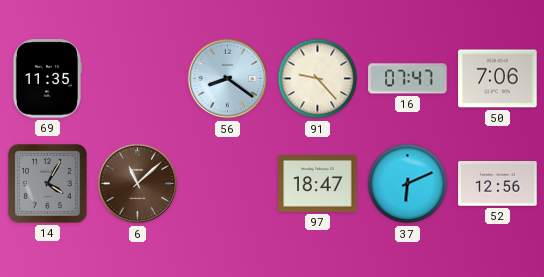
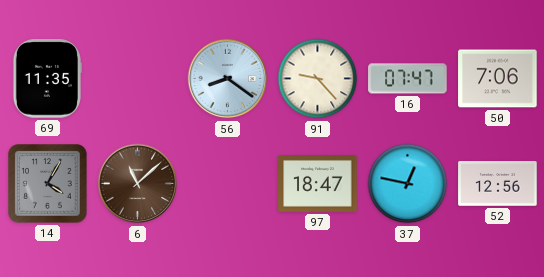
37: 6:11 -> 12:47 (408, 184)
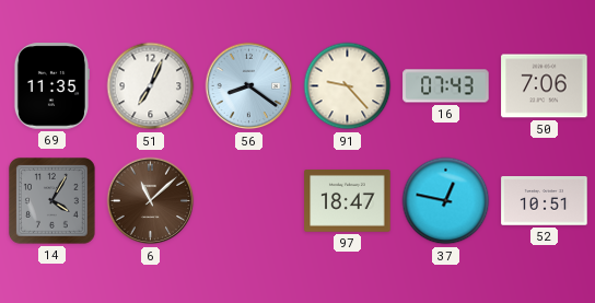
51: none -> 7:04 (151, 86)
16: 07:47 -> 07:43 (446, 86)
52: 12:56 -> 10:51 (545, 201)
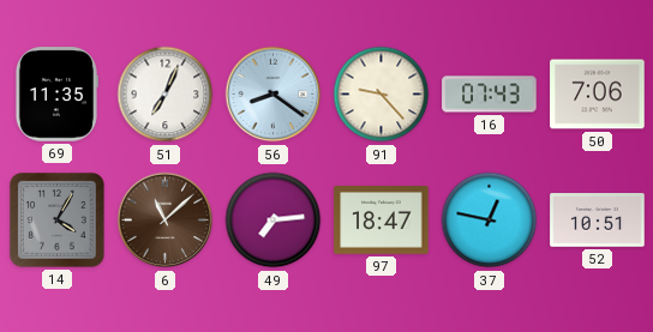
49: none -> 7:14 (274, 221)
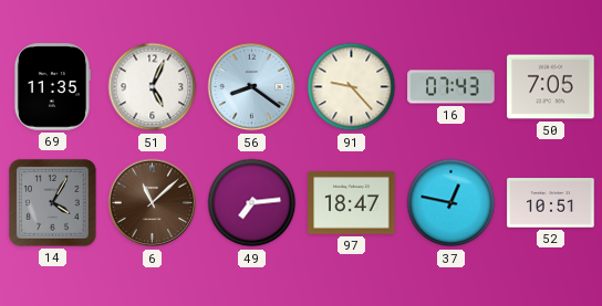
51: 7:04 -> 5:04 (153, 87)
50: 7:06 -> 7:05 (551, 87)
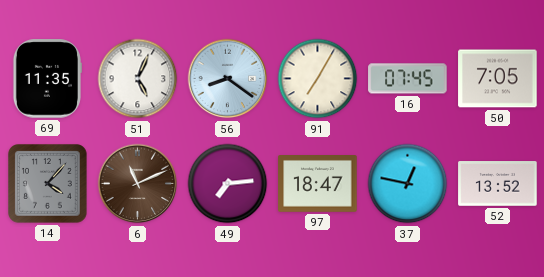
91: 9:23 -> 7:05 (318, 79)
16: 07:43 -> 07:45 (408, 79)
14: 4:05 -> 4:07 (48, 184)
6: 11:08 -> 11:11 (138, 184)
52: 10:51 -> 13:52 (498, 184)
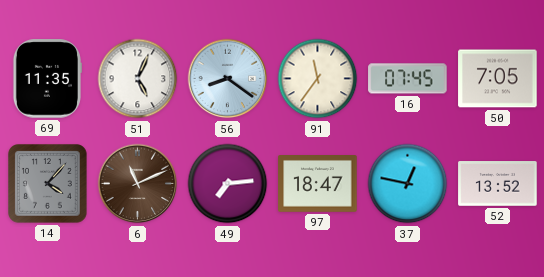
91: 7:05 -> 11:36 (318, 79)
